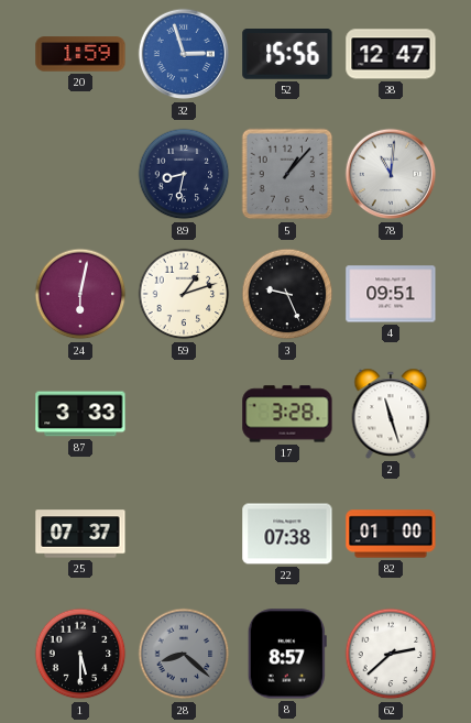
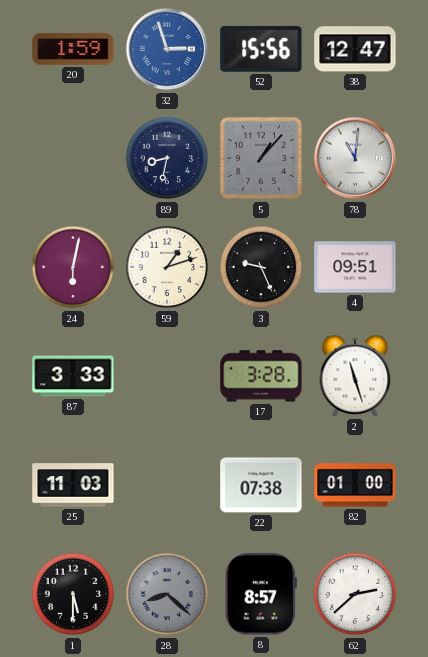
25: 07:37 -> 11:03 (73, 485)
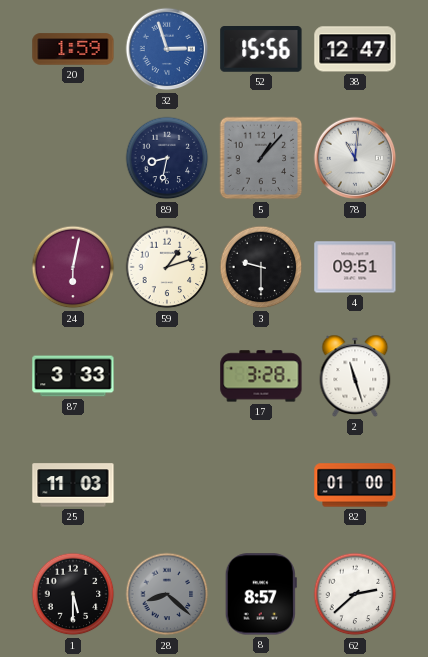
3: 9:26 -> 9:30 (261, 267)
22: 07:38 -> none (261, 485)
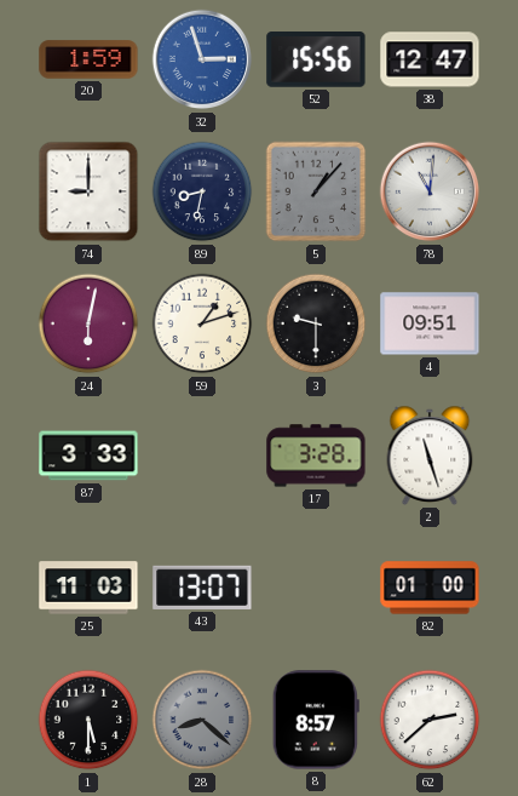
74: none -> 9:00 (88, 191)
43: none -> 13:07 (202, 588)
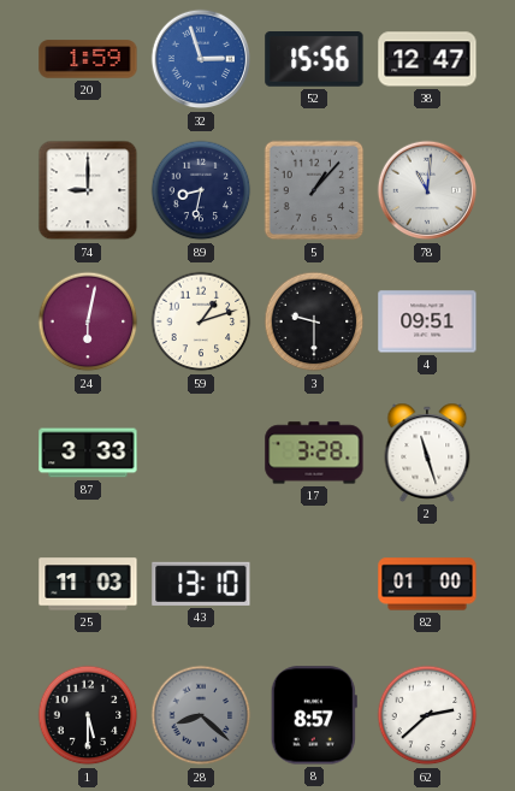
43: 13:07 -> 13:10 (201, 584)
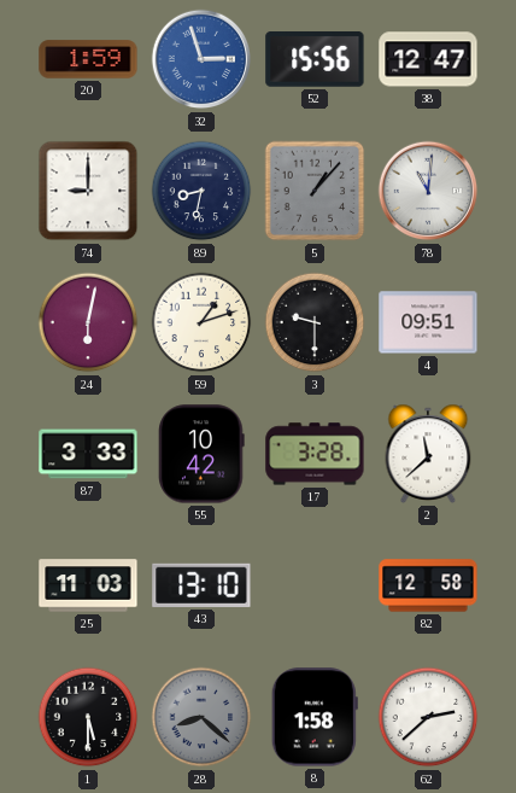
55: none -> 10:42 (201, 454)
2: 11:27 -> 11:38 (428, 454)
82: 01:00 -> 12:58 (428, 585)
8: 8:57 -> 1:58 (315, 717)
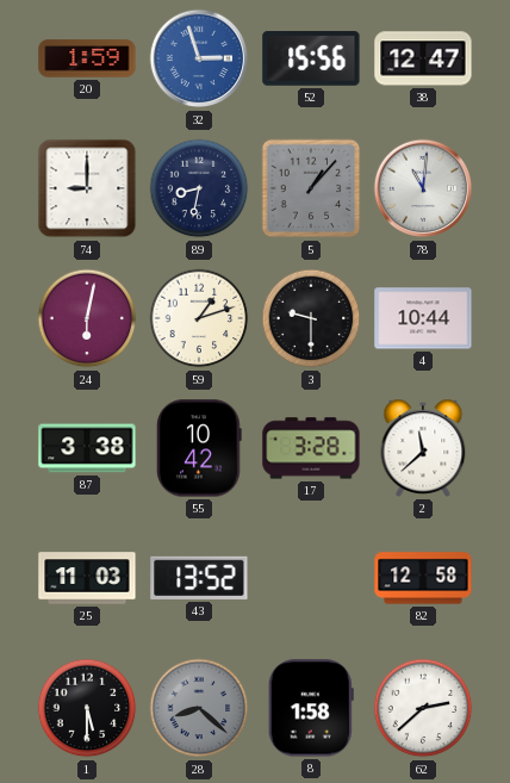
4: 09:51 -> 10:44 (423, 318)
87: 3:33 -> 3:38 (87, 448)
43: 13:10 -> 13:52 (199, 578)
